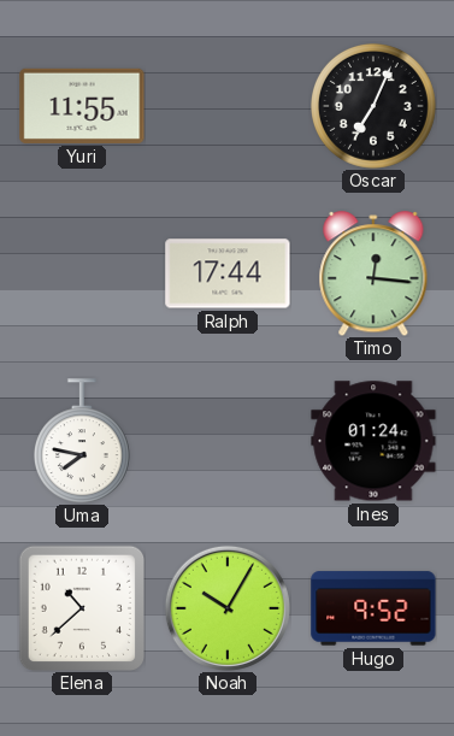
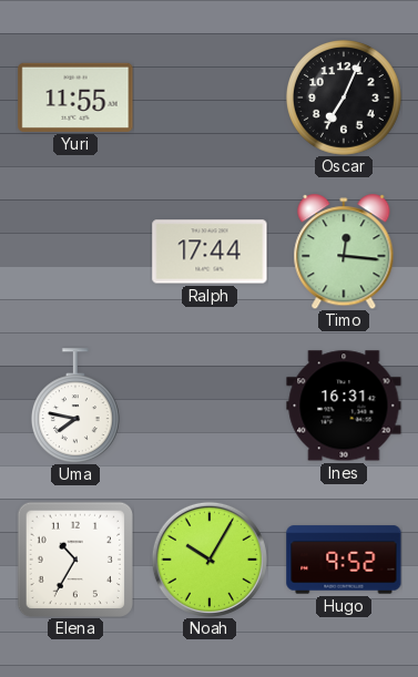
Ines: 01:24 -> 16:31 (344, 406)
Elena: 10:38 -> 10:35 (75, 560)
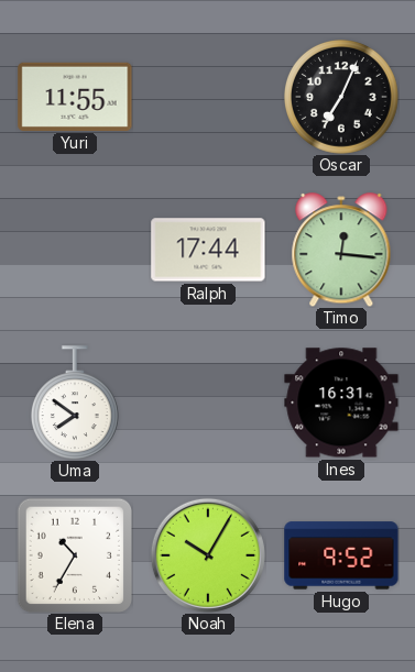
Uma: 7:47 -> 7:51 (75, 403)
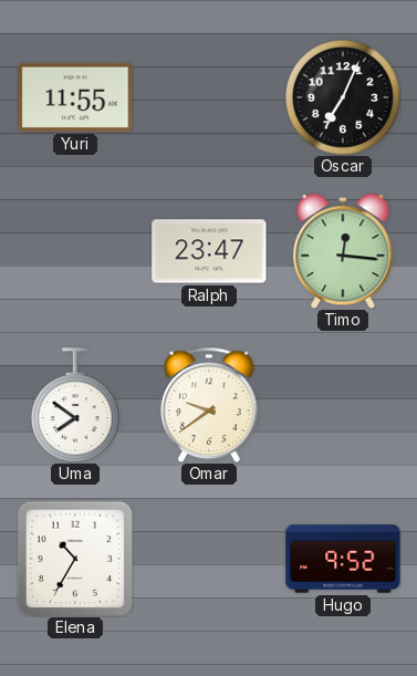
Ralph: 17:44 -> 23:47 (209, 251)
Omar: none -> 9:39 (210, 405)
Ines: 16:31 -> none (341, 403)
Noah: 10:05 -> none (208, 555)
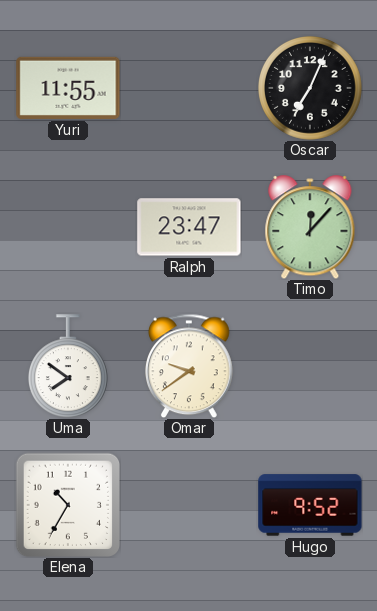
Timo: 12:16 -> 12:07 (310, 227)
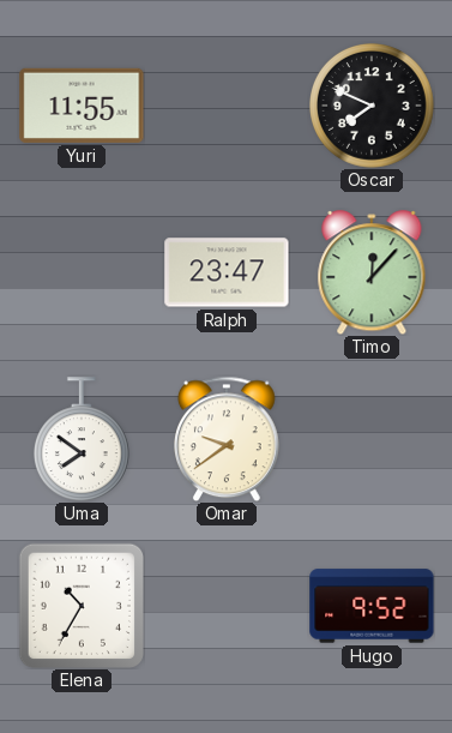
Oscar: 7:04 -> 7:49 (373, 107)
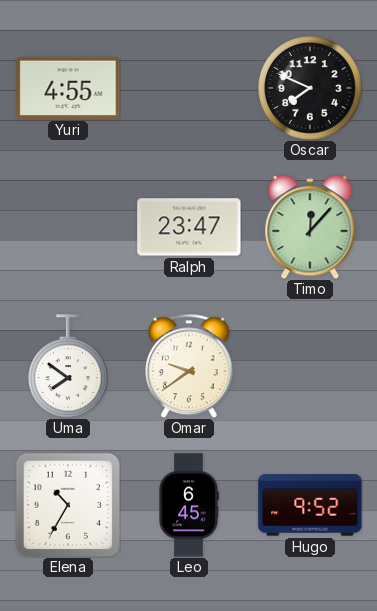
Yuri: 11:55 -> 4:55 (68, 88)
Leo: none -> 6:45 (189, 505)
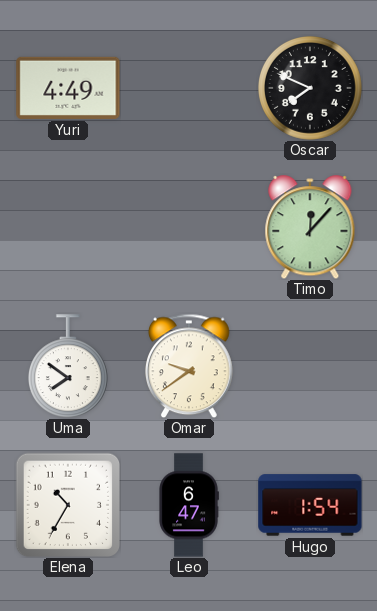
Yuri: 4:55 -> 4:49 (68, 88)
Ralph: 23:47 -> none (189, 227)
Leo: 6:45 -> 6:47 (189, 505)
Hugo: 9:52 -> 1:54 (310, 505)
